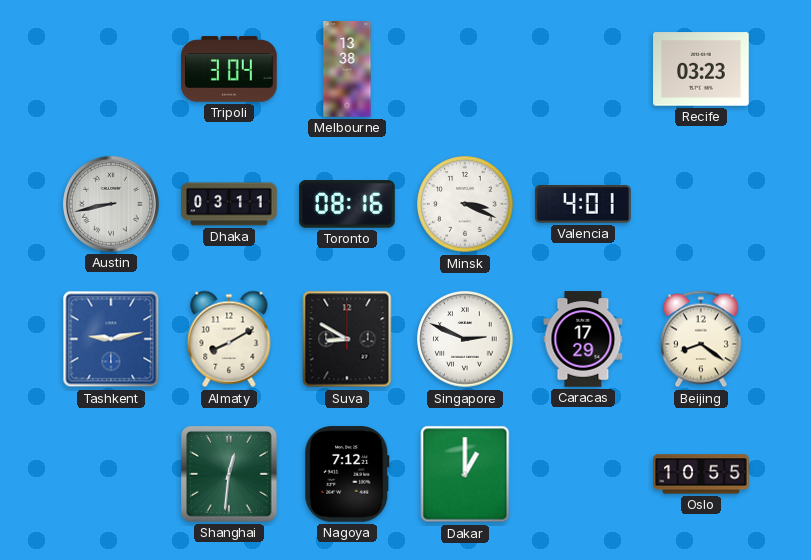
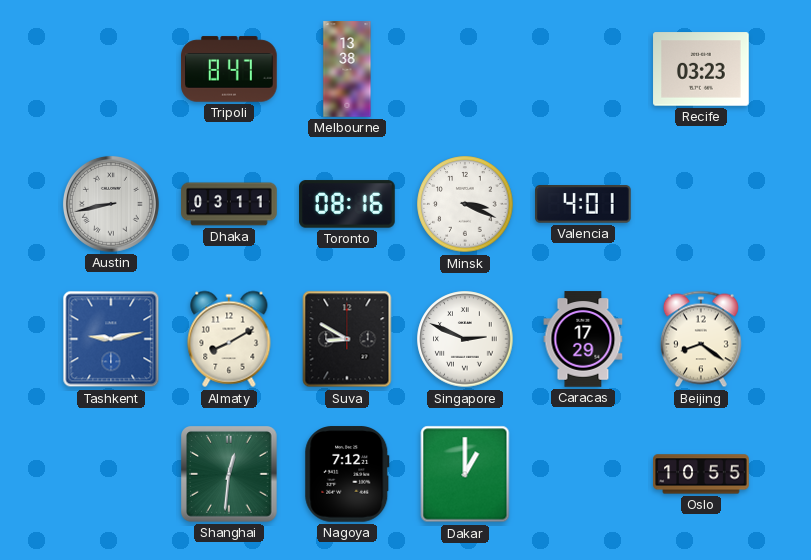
Tripoli: 3:04 -> 8:47 (229, 69)
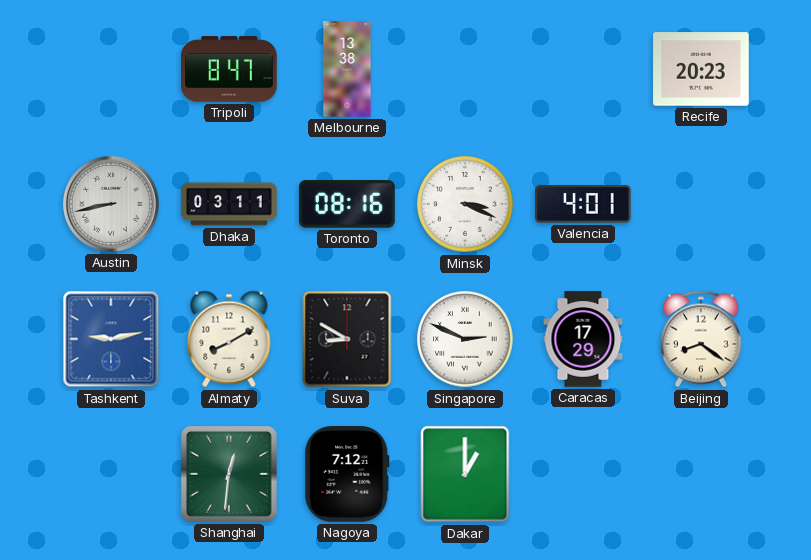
Recife: 03:23 -> 20:23 (701, 69)
Oslo: 10:55 -> none (701, 474)
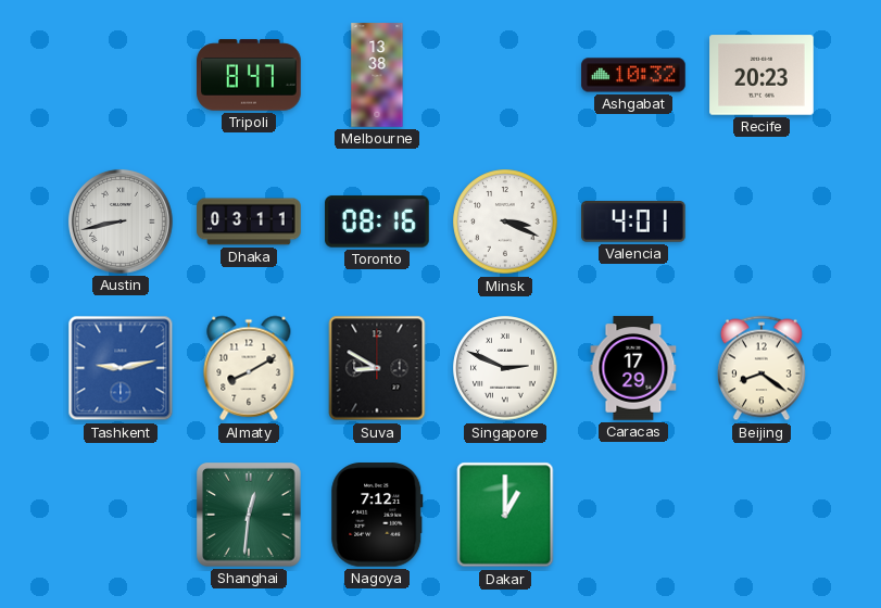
Ashgabat: none -> 10:32 (633, 75)
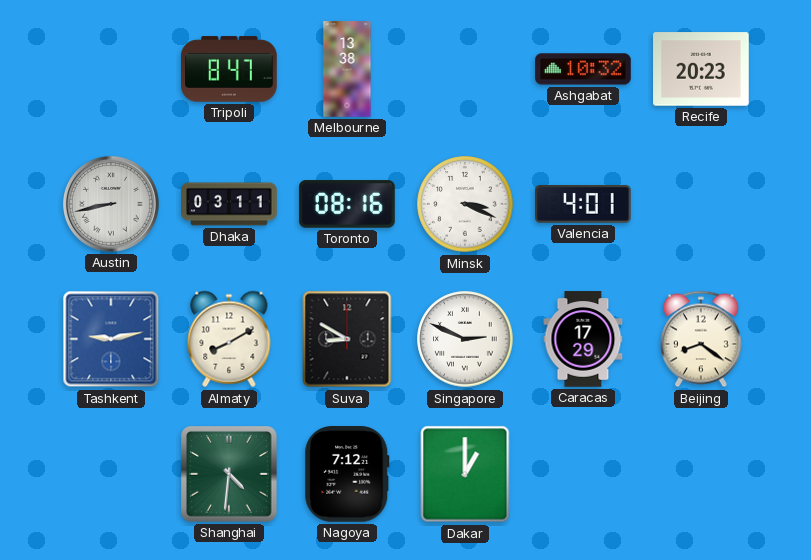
Shanghai: 12:31 -> 4:31 (230, 475)
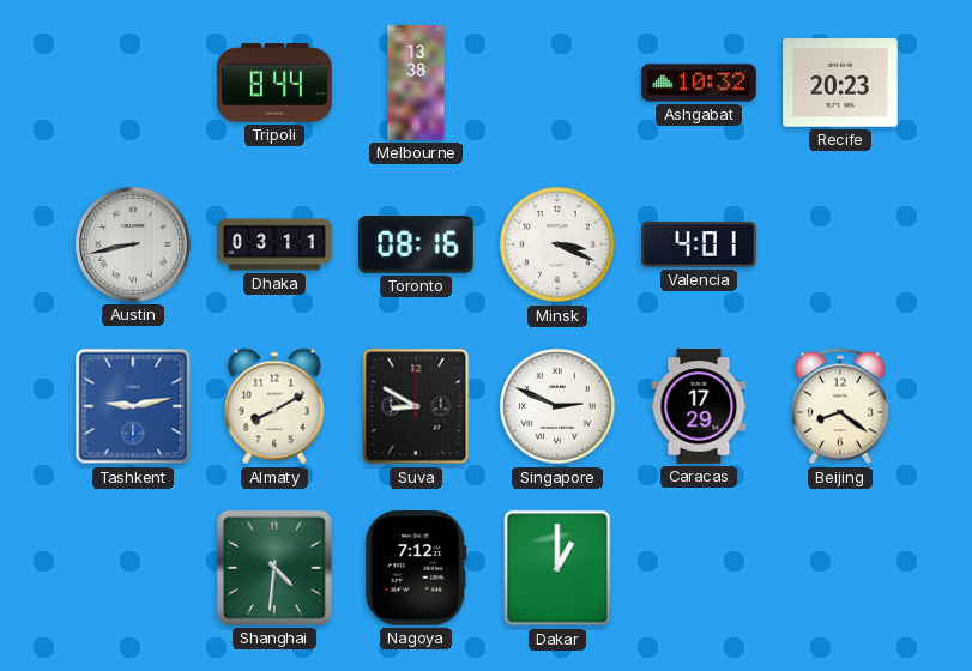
Tripoli: 8:47 -> 8:44 (274, 83)
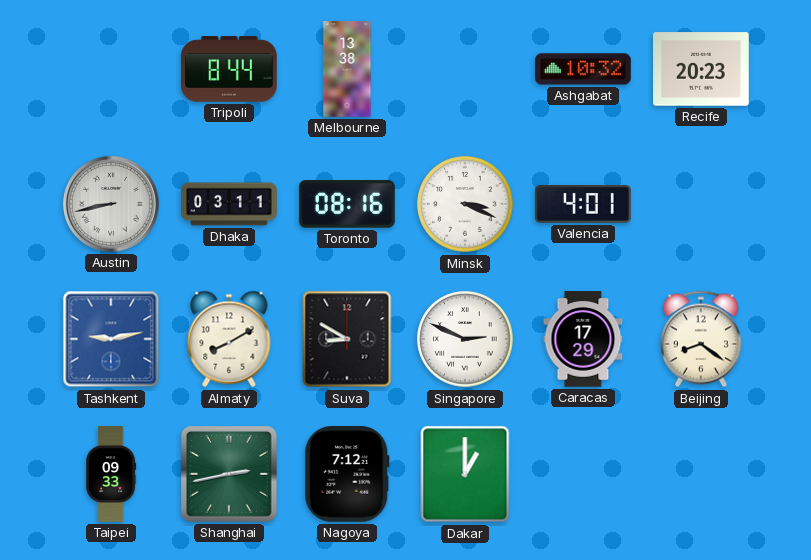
Taipei: none -> 09:33 (112, 474)
Shanghai: 4:31 -> 2:43 (230, 475)
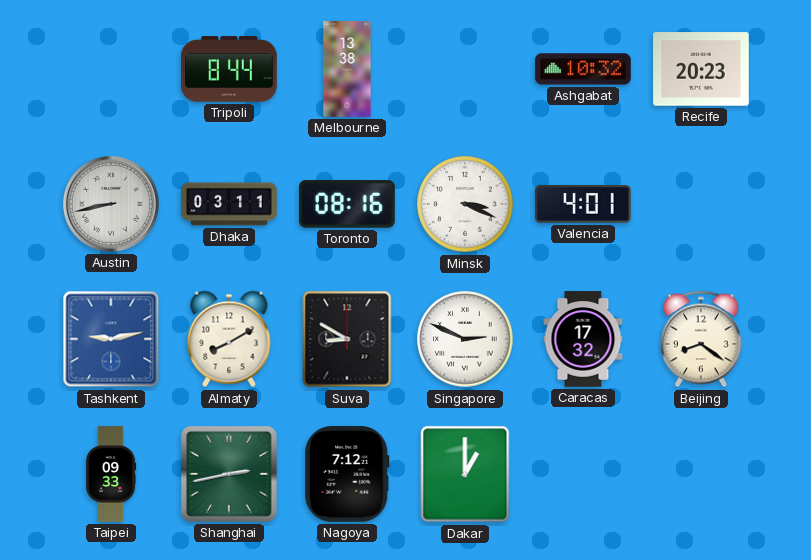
Caracas: 17:29 -> 17:32 (583, 339)
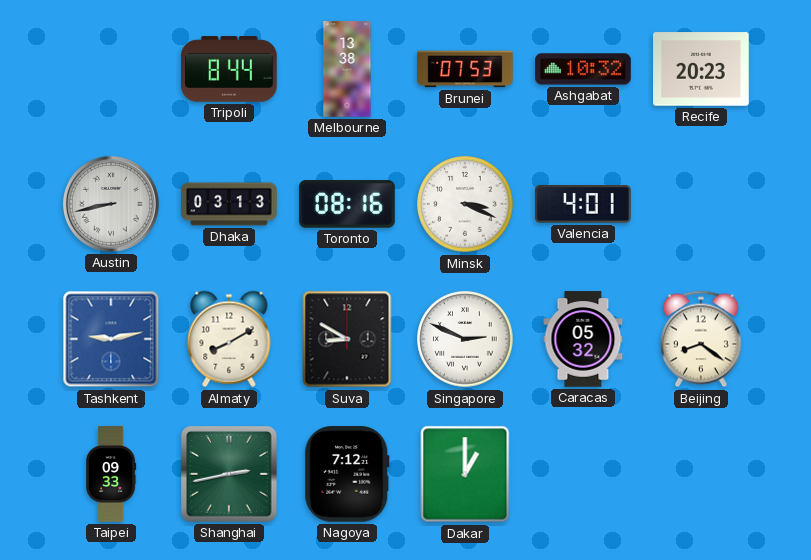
Brunei: none -> 07:53 (465, 69)
Dhaka: 03:11 -> 03:13 (229, 204)
Caracas: 17:32 -> 05:32 (583, 339)
